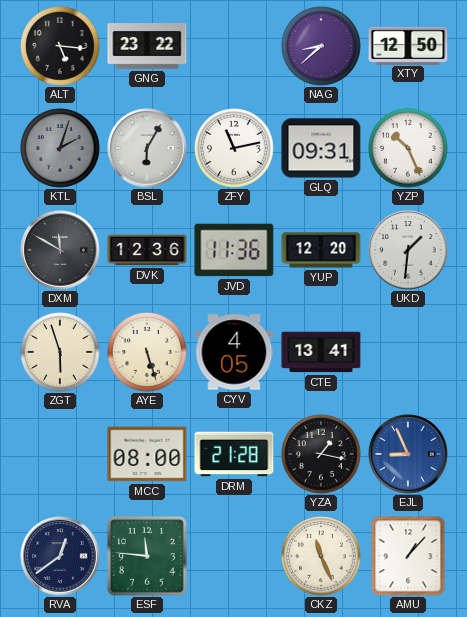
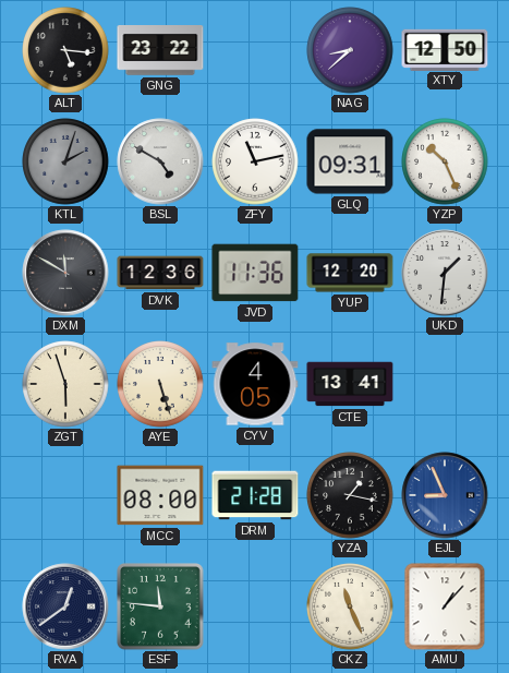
BSL: 6:05 -> 4:50 (160, 161)
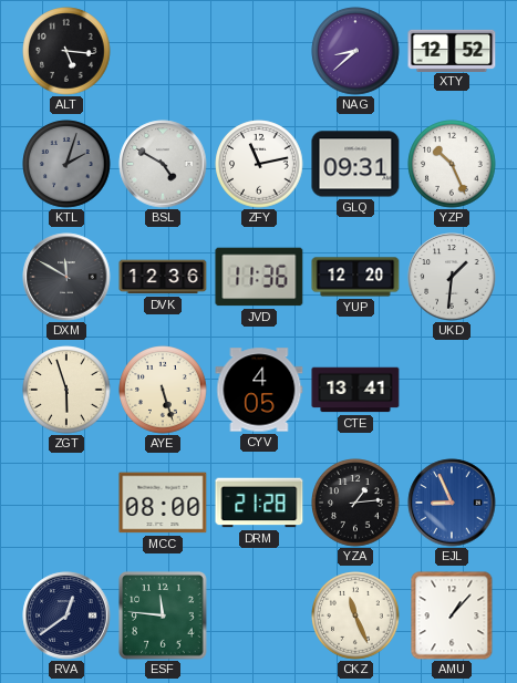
GNG: 23:22 -> none (160, 51)
XTY: 12:50 -> 12:52 (452, 50)
YZA: 1:17 -> 1:14 (355, 503)
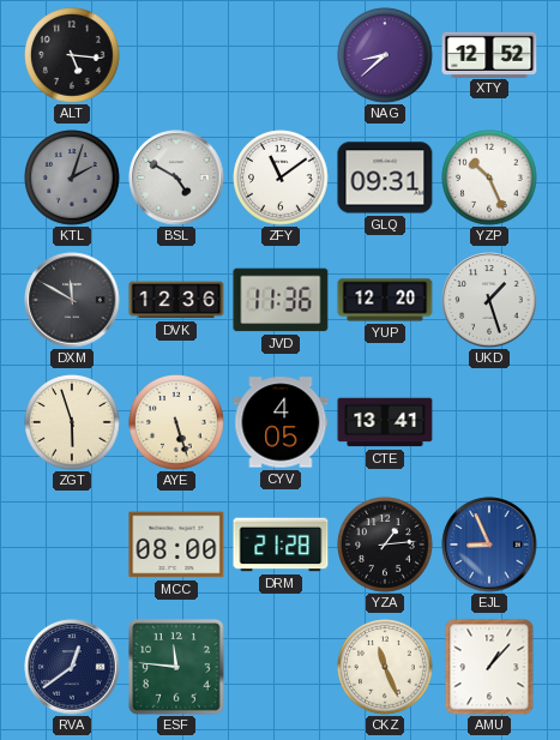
ZFY: 11:13 -> 11:09 (281, 178)
UKD: 1:31 -> 1:27 (489, 300)
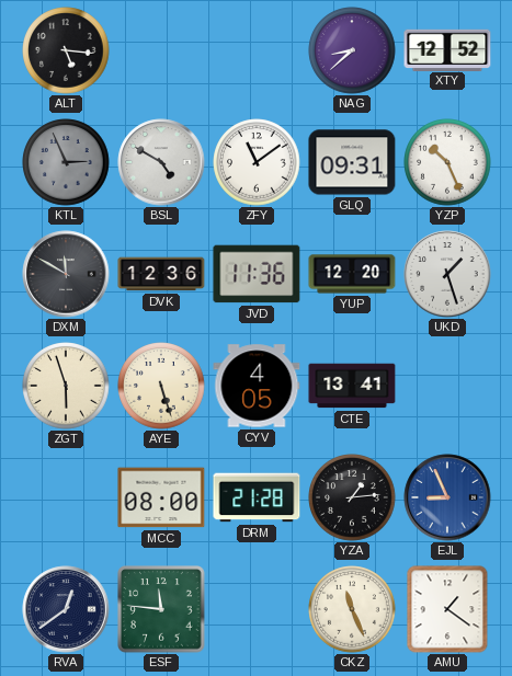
KTL: 2:03 -> 2:56 (66, 162)
AMU: 1:07 -> 1:21 (447, 609)
